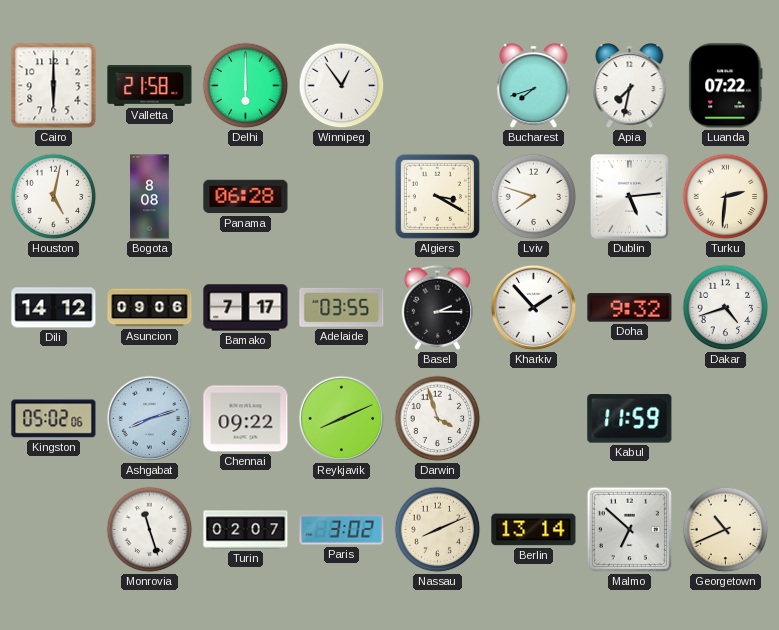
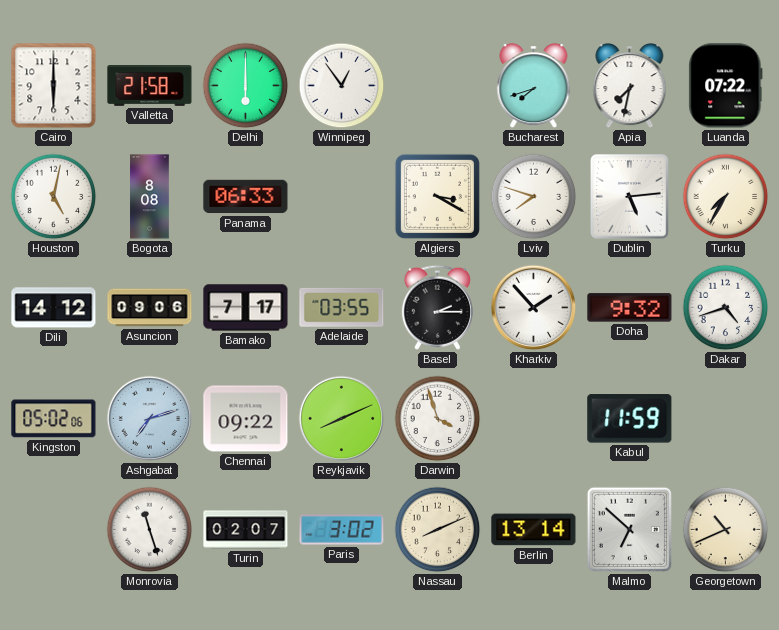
Panama: 06:28 -> 06:33 (246, 197)
Turku: 2:31 -> 7:35 (726, 197)
Ashgabat: 8:12 -> 7:12 (150, 419)
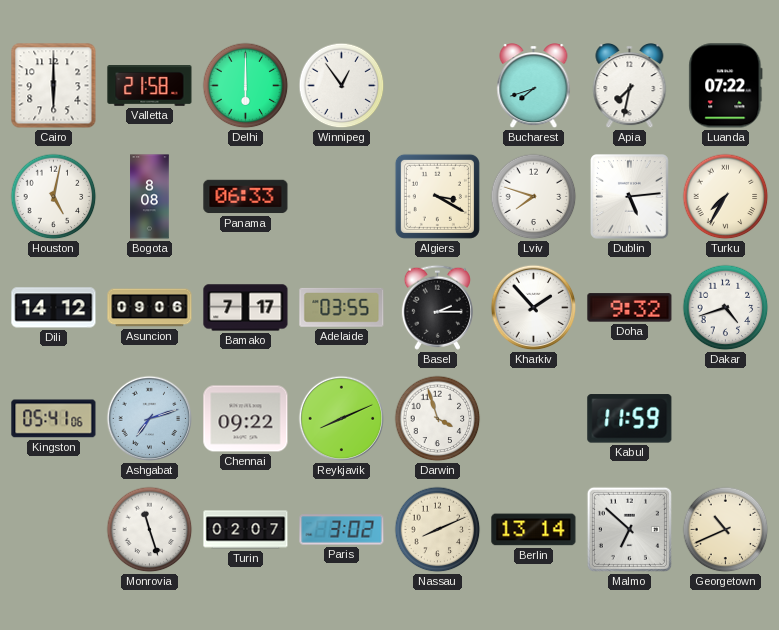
Kingston: 05:02 -> 05:41 (54, 419)
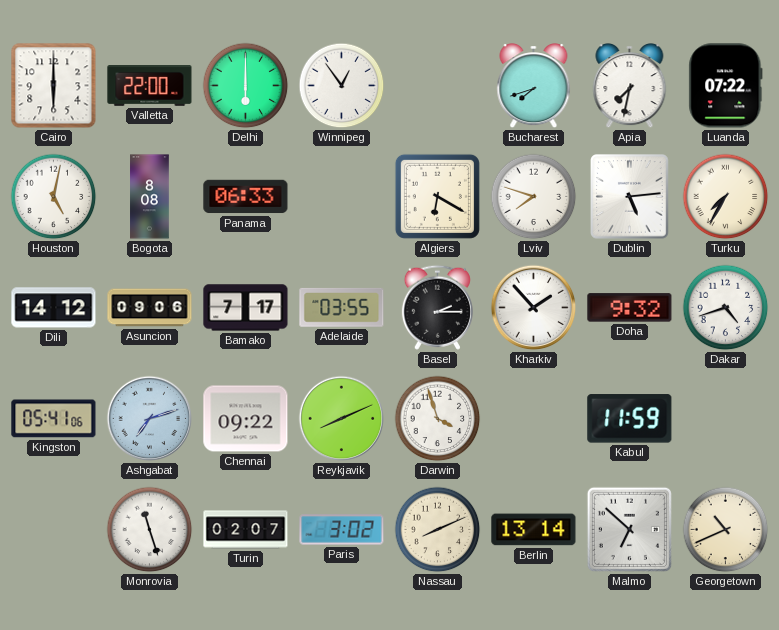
Valletta: 21:58 -> 22:00 (150, 86)
Algiers: 3:20 -> 6:20 (437, 196)
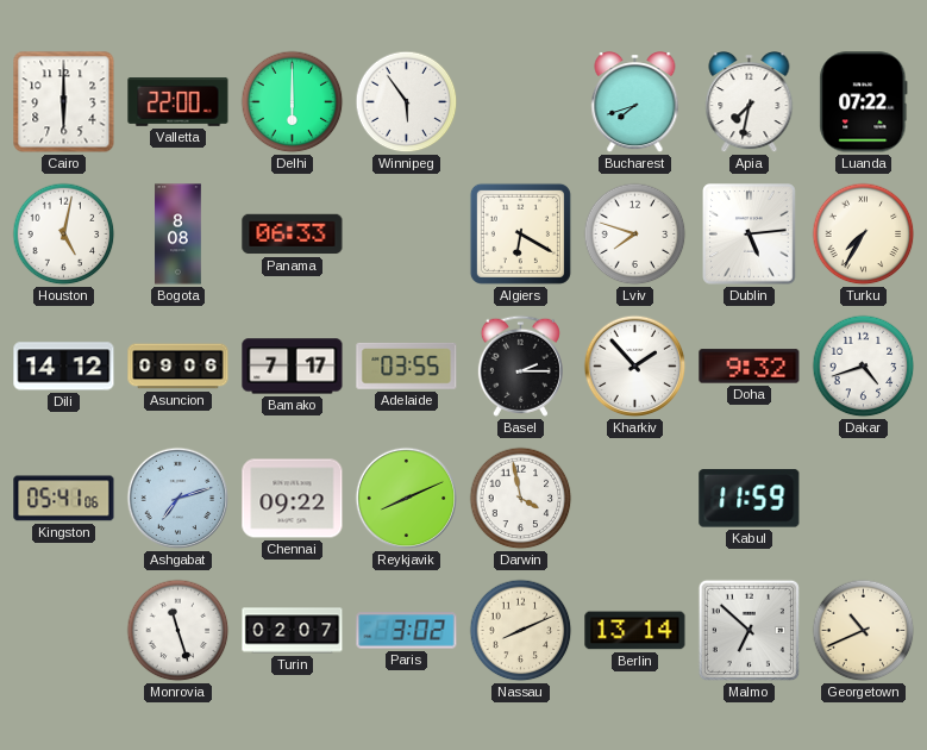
Winnipeg: 12:54 -> 5:54 (407, 102)
Darwin: 3:57 -> 3:58 (521, 499)
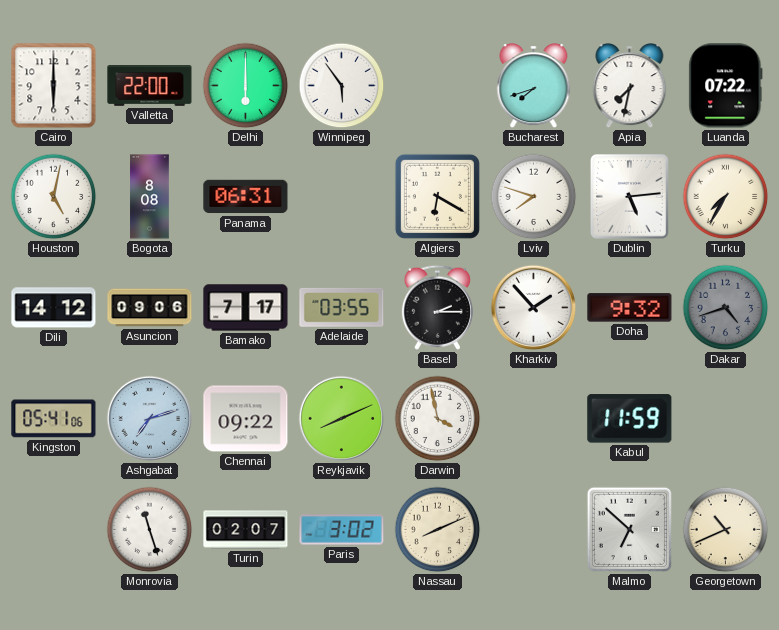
Panama: 06:33 -> 06:31 (246, 197)
Dakar dial: white -> grey (726, 308)
Berlin: 13:14 -> none (635, 631)
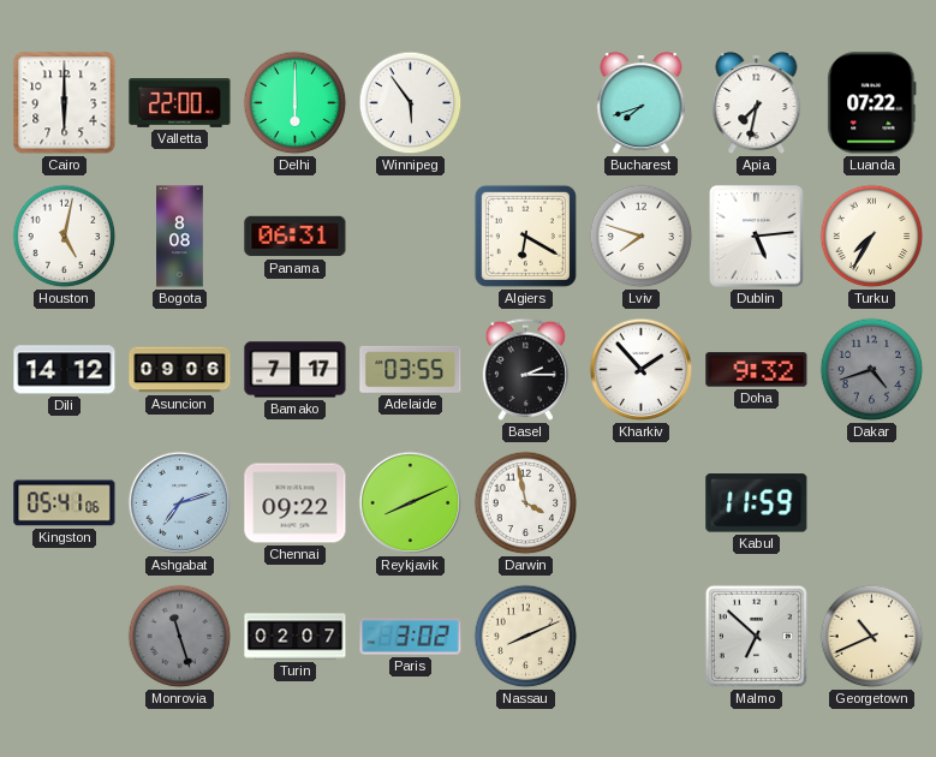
Monrovia dial: white -> grey (180, 637)
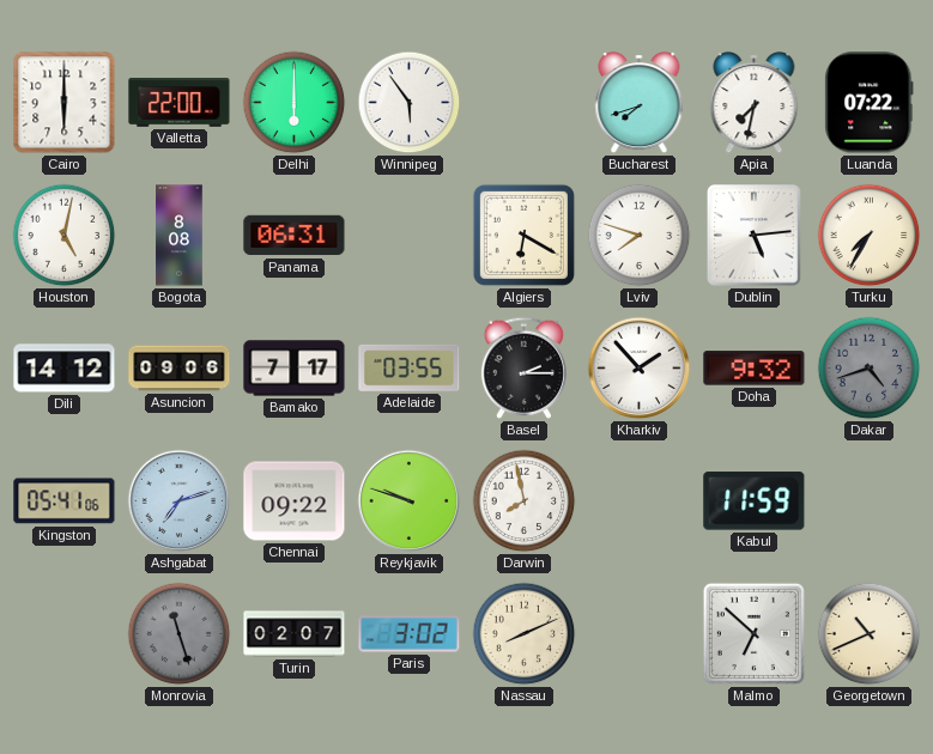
Reykjavik: 8:11 -> 9:48 (410, 501)
Darwin: 3:58 -> 7:58 (525, 501)
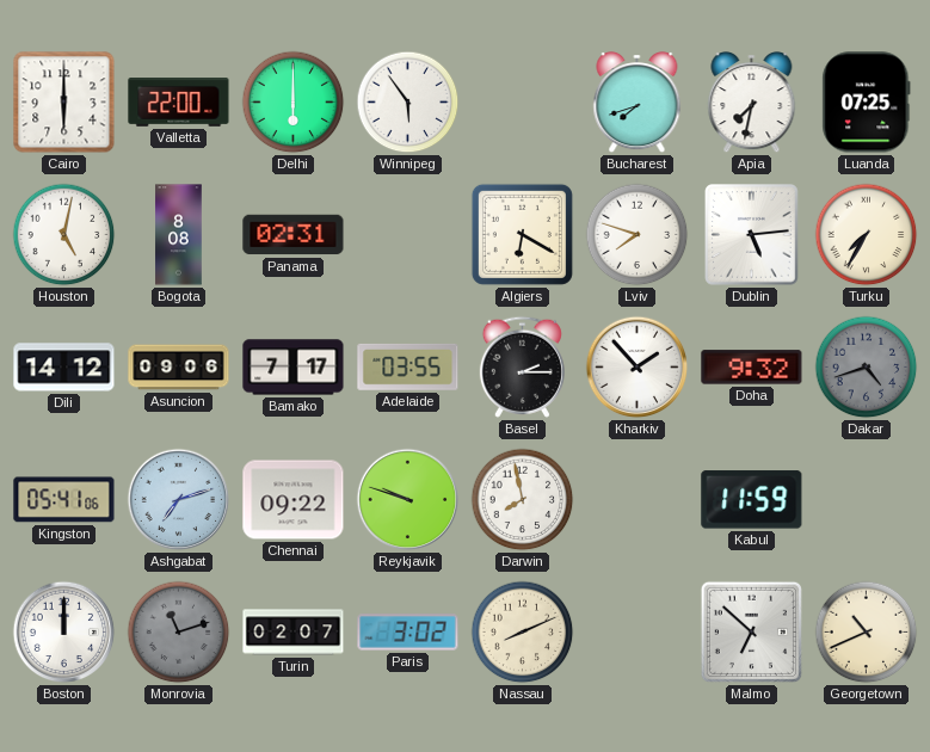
Luanda: 07:22 -> 07:25 (867, 103)
Panama: 06:31 -> 02:31 (294, 235)
Boston: none -> 12:00 (64, 633)
Monrovia: 11:27 -> 11:12 (179, 633)
